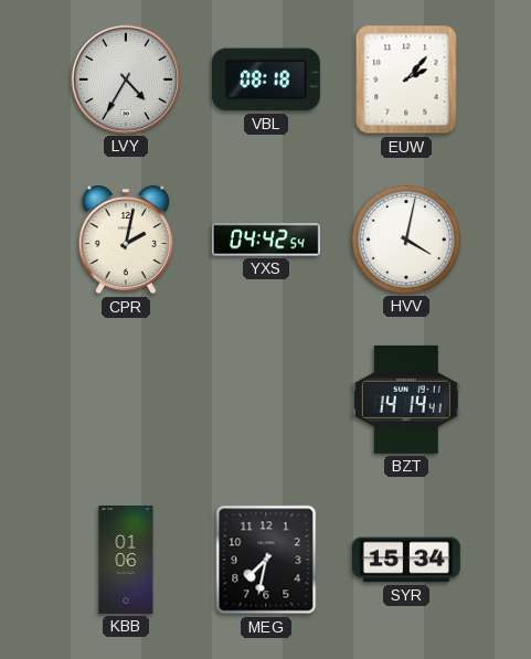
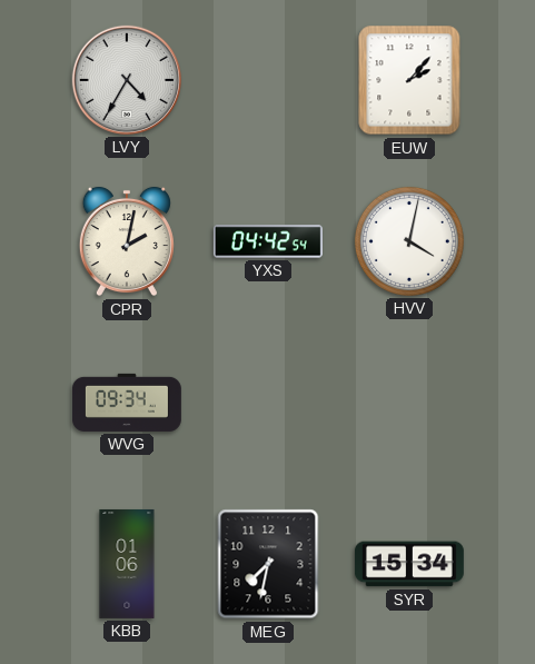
VBL: 08:18 -> none (266, 79)
WVG: none -> 09:34 (127, 403)
BZT: 14:14 -> none (406, 400)
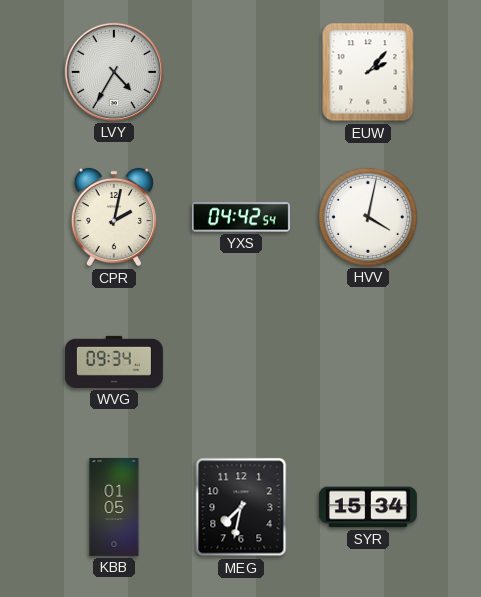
KBB: 01:06 -> 01:05 (114, 507)
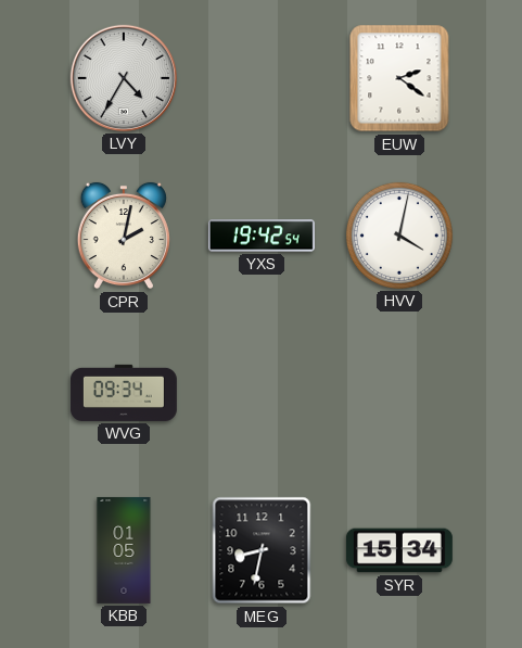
EUW: 2:07 -> 2:21 (399, 78)
YXS: 04:42 -> 19:42 (262, 236)
MEG: 7:32 -> 8:32 (262, 550)
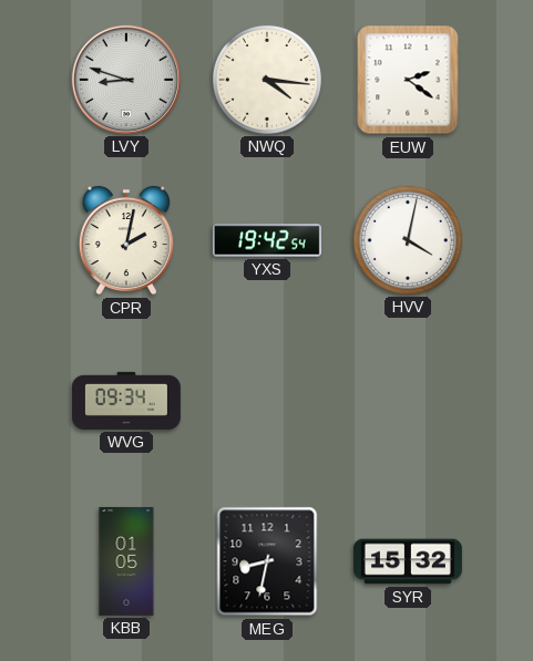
LVY: 4:35 -> 8:48 (126, 80)
NWQ: none -> 4:16 (267, 80)
SYR: 15:34 -> 15:32 (408, 561)
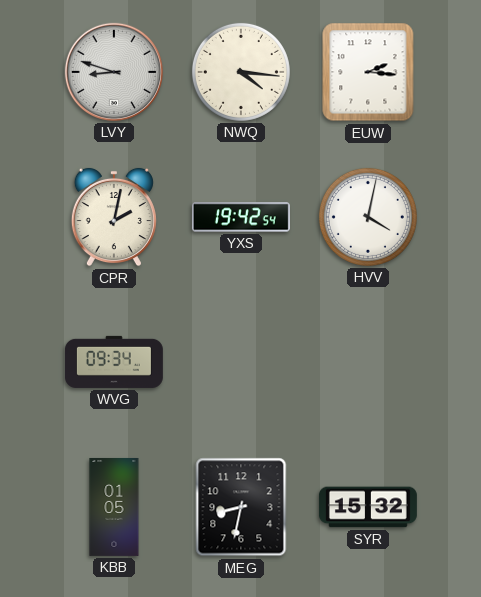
EUW: 2:21 -> 2:16 (368, 72)
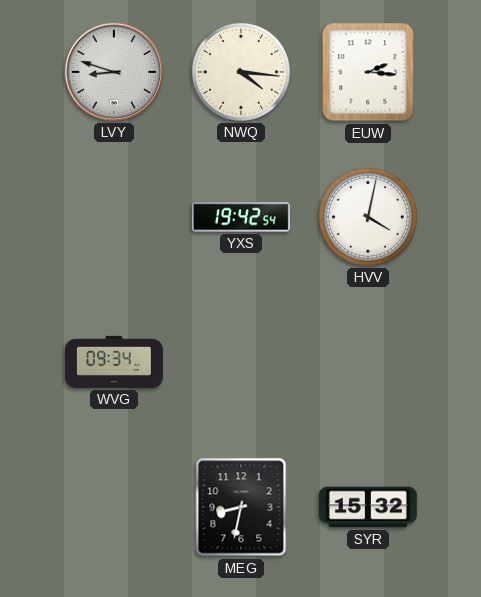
CPR: 2:02 -> none (114, 217)
KBB: 01:05 -> none (114, 507)
